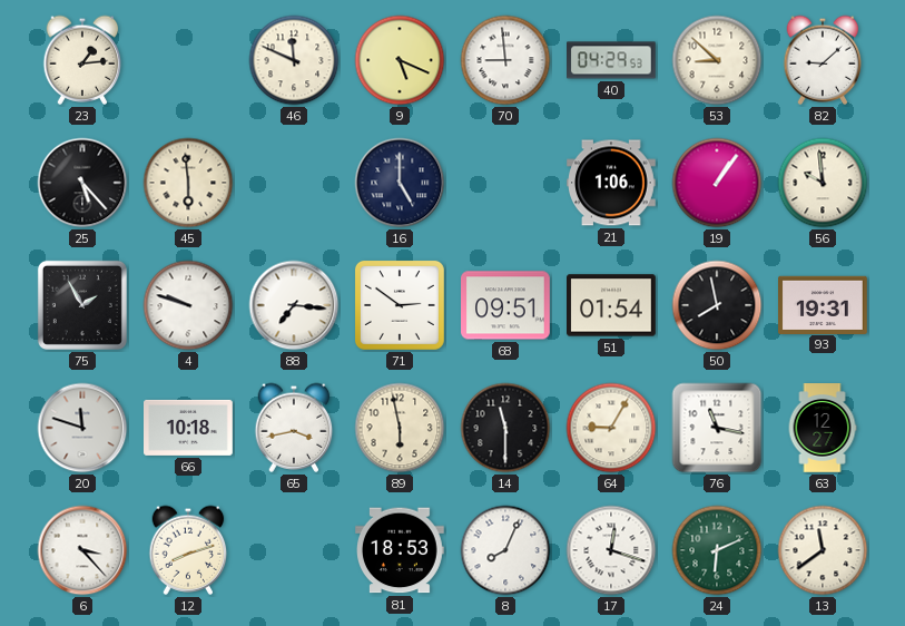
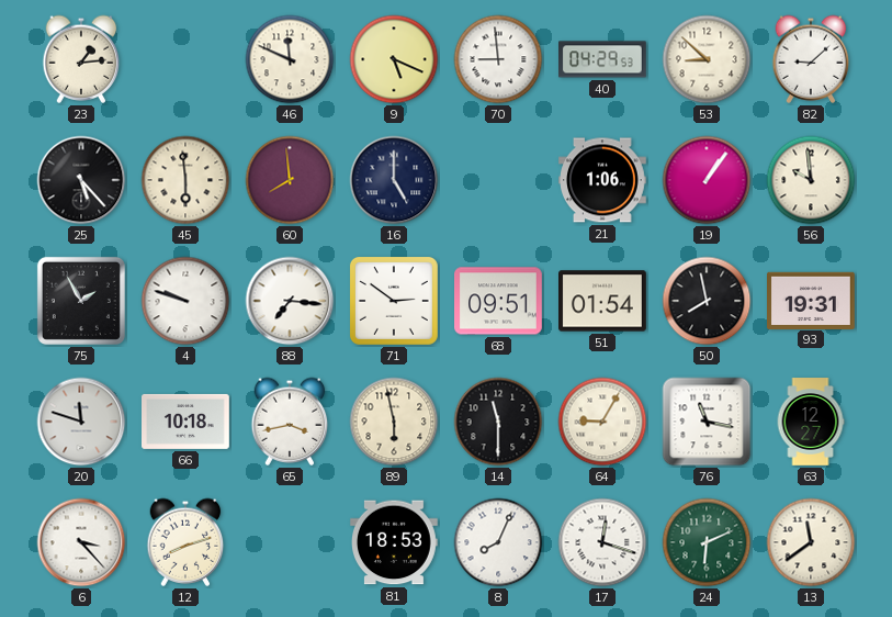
60: none -> 7:59 (290, 180)
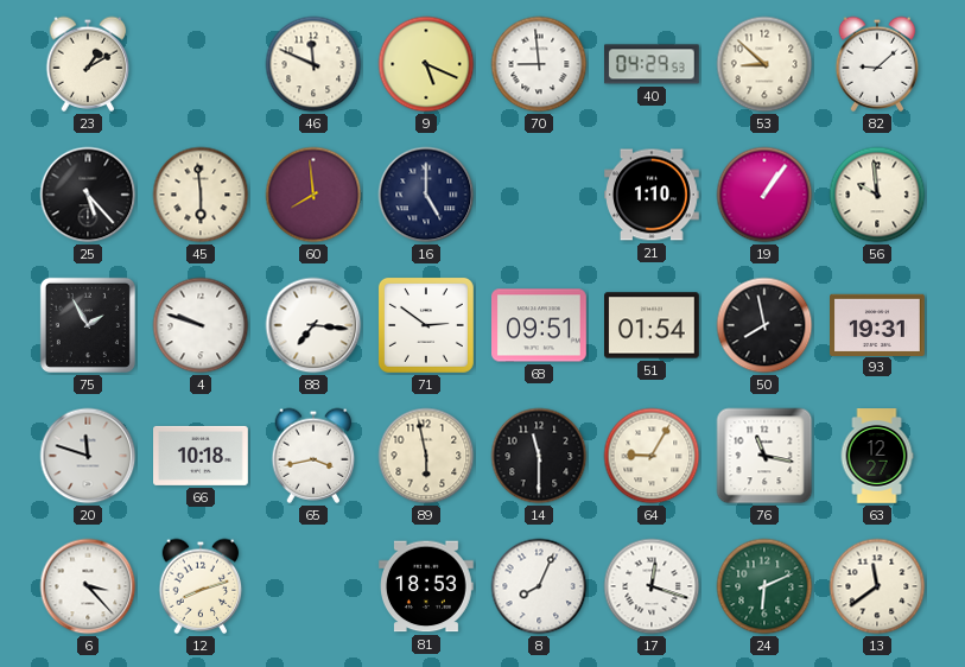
23: 1:14 -> 1:10 (88, 64)
21: 1:06 -> 1:10 (653, 195)
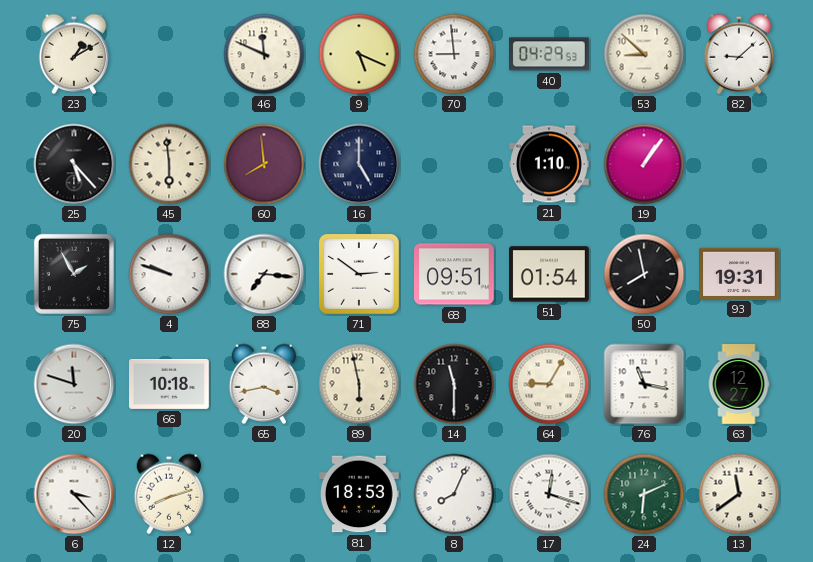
56: 9:59 -> none (877, 195)
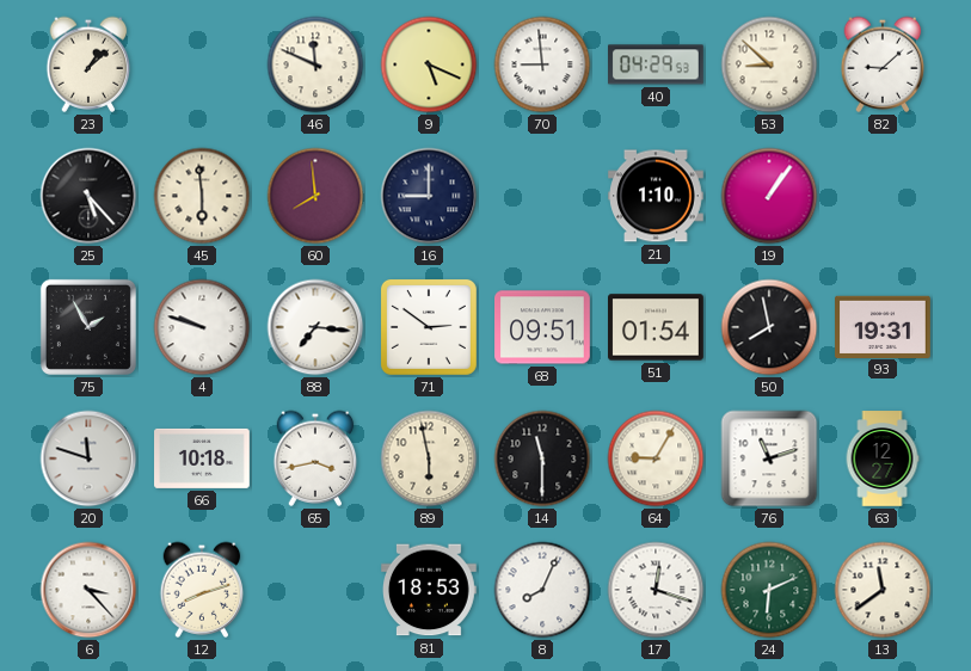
23: 1:10 -> 1:08 (88, 64)
16: 5:00 -> 9:00 (429, 196)
76: 11:17 -> 11:12 (769, 458)
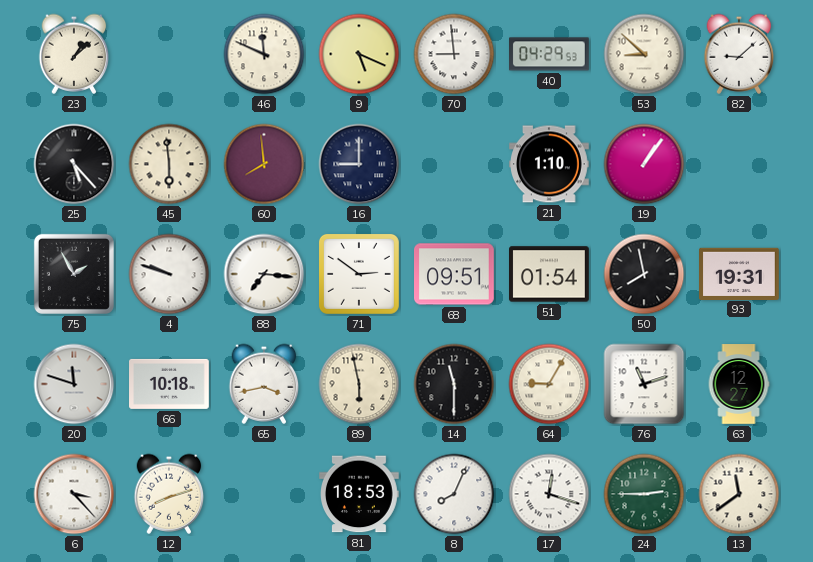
24: 6:11 -> 2:45 (644, 494)
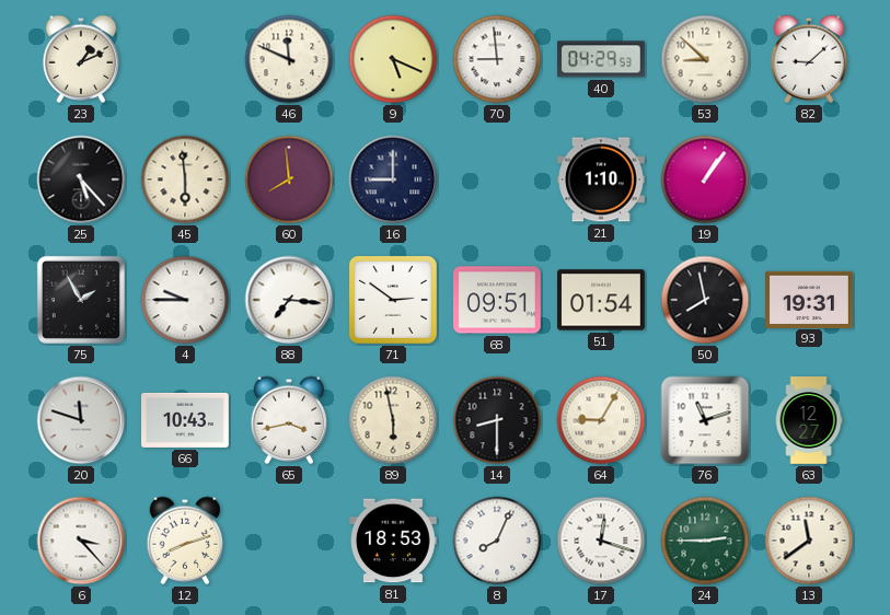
23: 1:08 -> 1:11 (81, 59)
4: 9:48 -> 9:45 (185, 300)
66: 10:18 -> 10:43 (186, 420)
14: 11:30 -> 8:30 (497, 420)
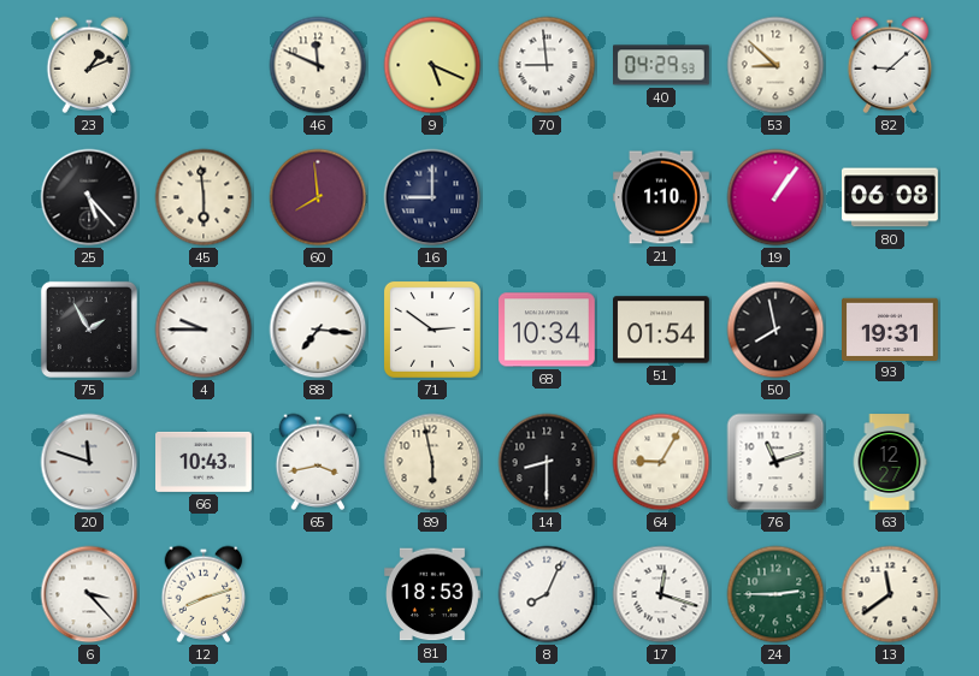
80: none -> 06:08 (891, 197)
68: 09:51 -> 10:34 (548, 330)
